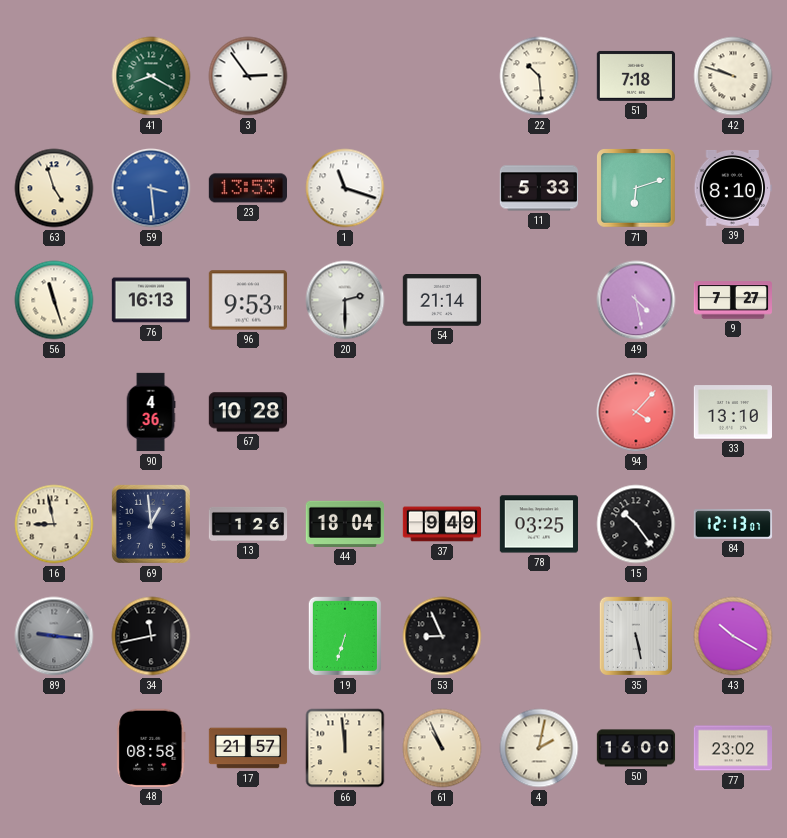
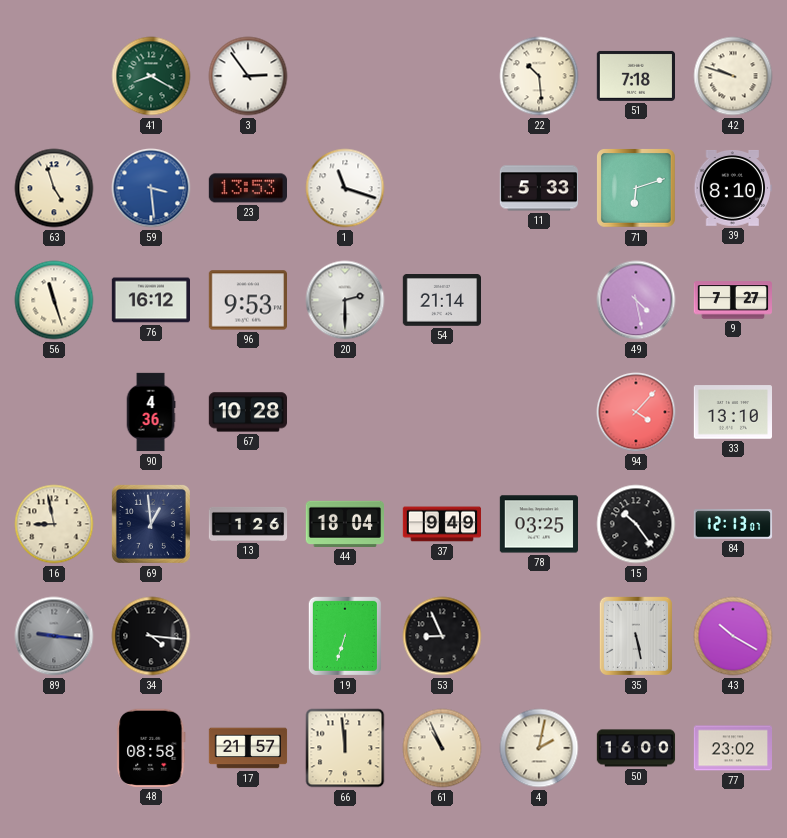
76: 16:13 -> 16:12 (150, 300)
34: 11:43 -> 4:16 (151, 636)
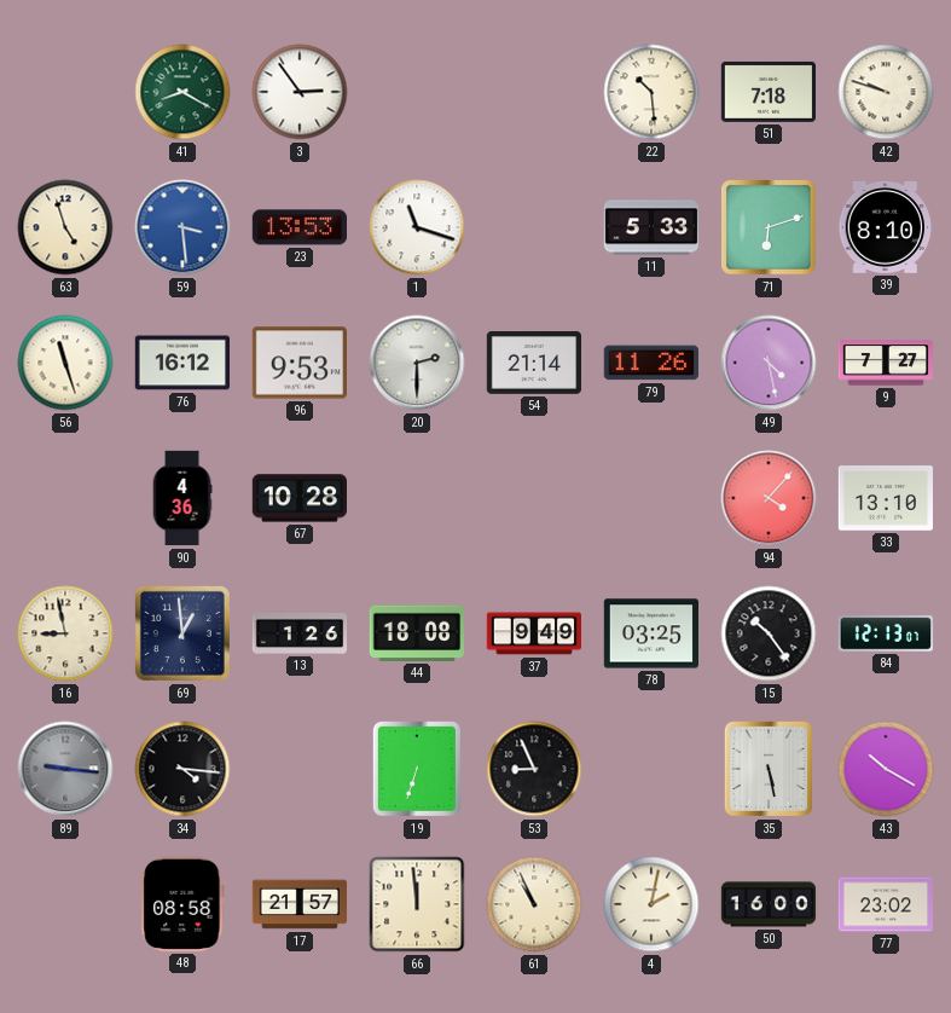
79: none -> 11:26 (650, 363)
44: 18:04 -> 18:08 (416, 633)
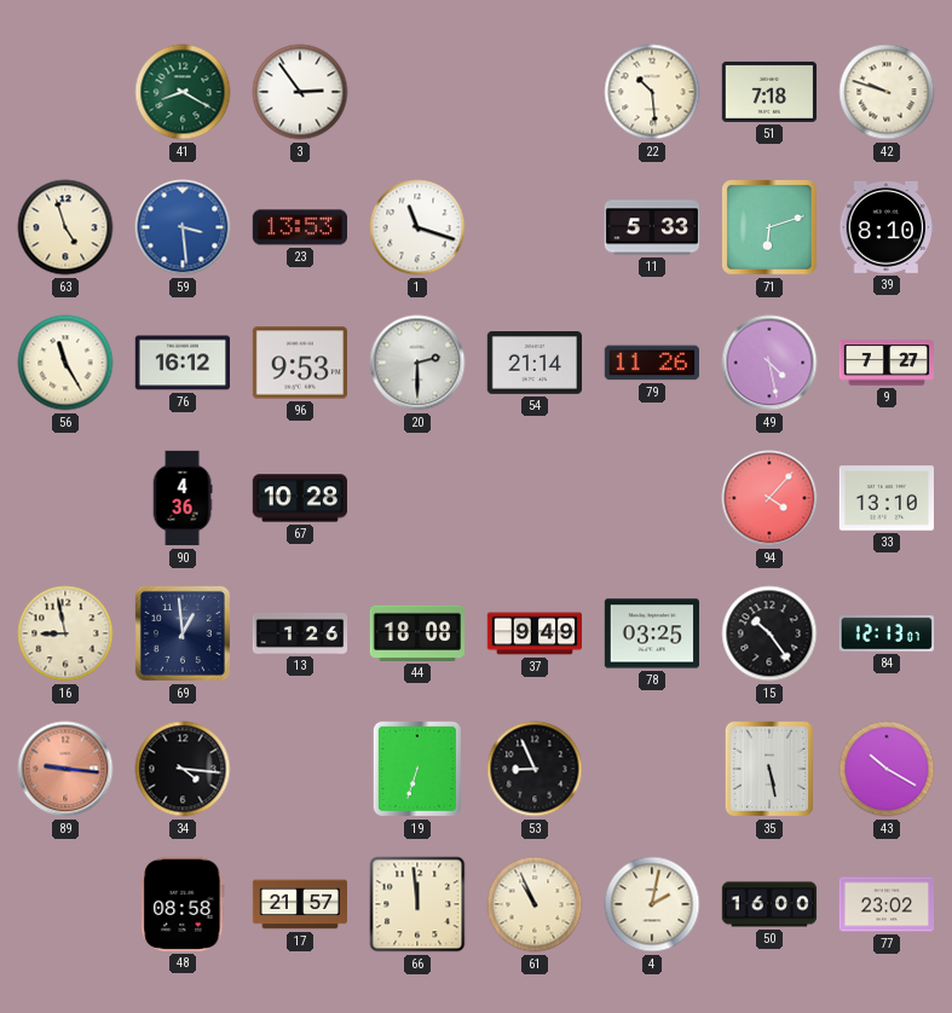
56: 11:27 -> 11:25 (65, 363)
89 dial: grey -> salmon (65, 769)
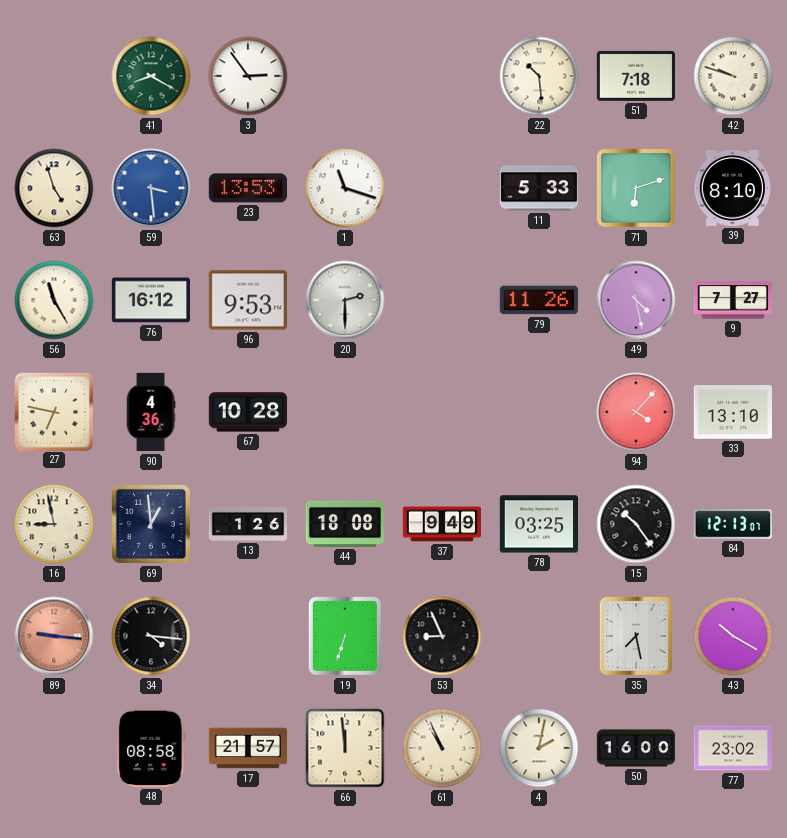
54: 21:14 -> none (533, 364)
27: none -> 6:47 (53, 411)
35: 5:28 -> 7:28 (636, 636)
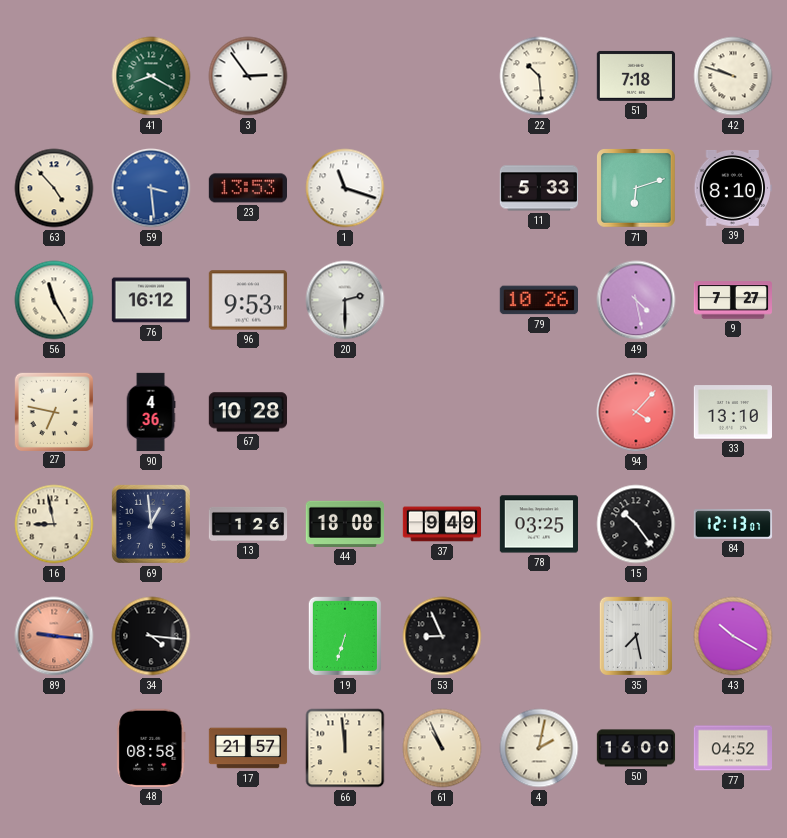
63: 4:57 -> 4:53 (54, 188)
79: 11:26 -> 10:26 (538, 300)
77: 23:02 -> 04:52 (732, 748)
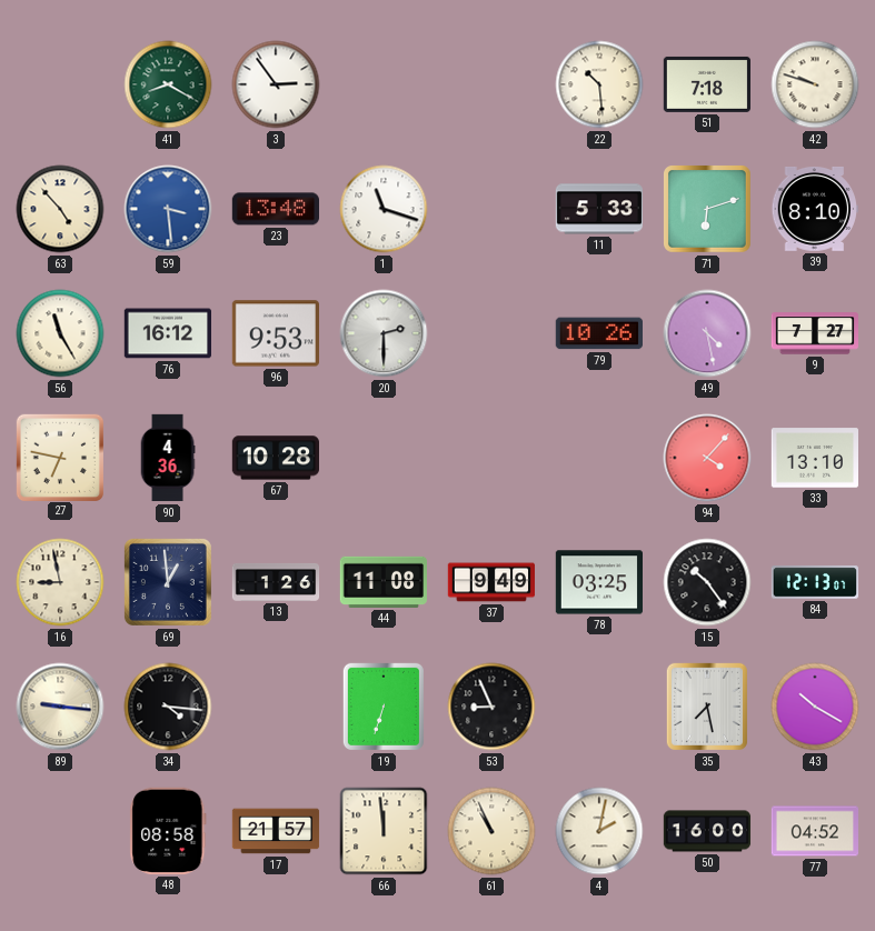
23: 13:53 -> 13:48 (275, 209)
44: 18:08 -> 11:08 (382, 582)
89 dial: salmon -> cream (60, 707)
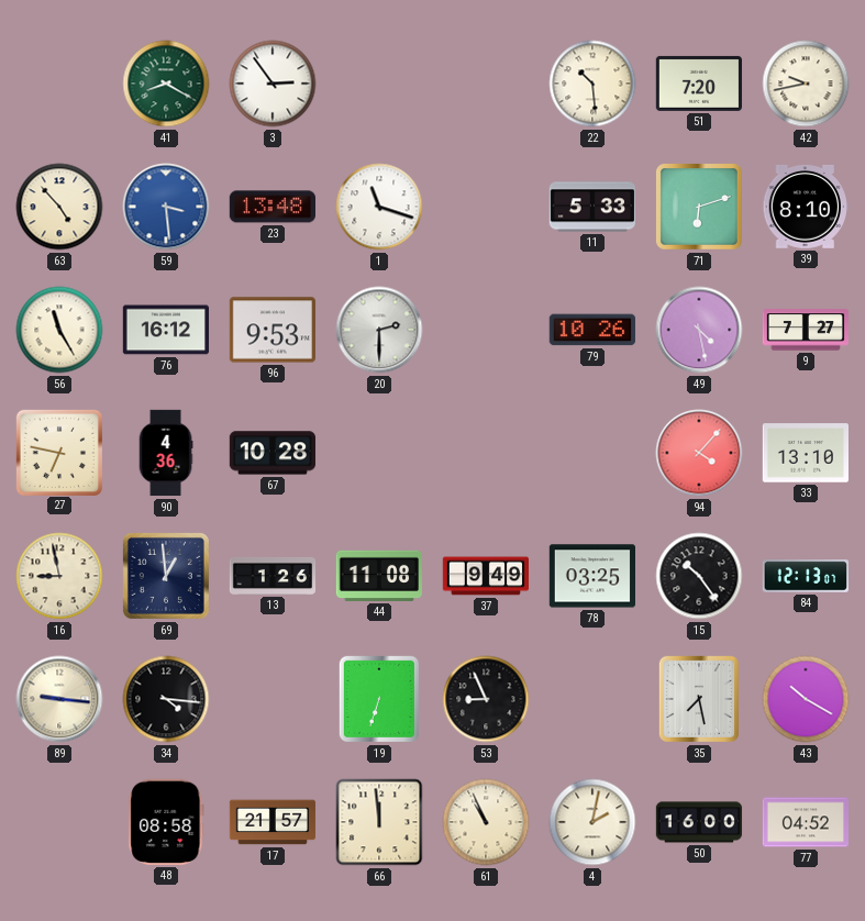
51: 7:18 -> 7:20 (698, 84)
42: 9:48 -> 9:43 (806, 84)
